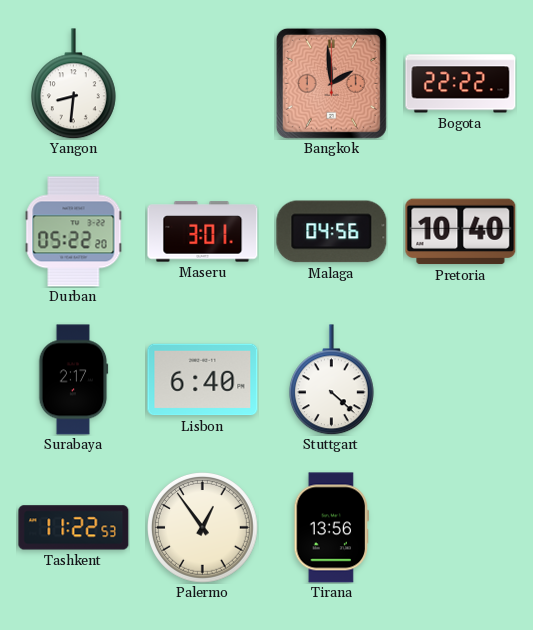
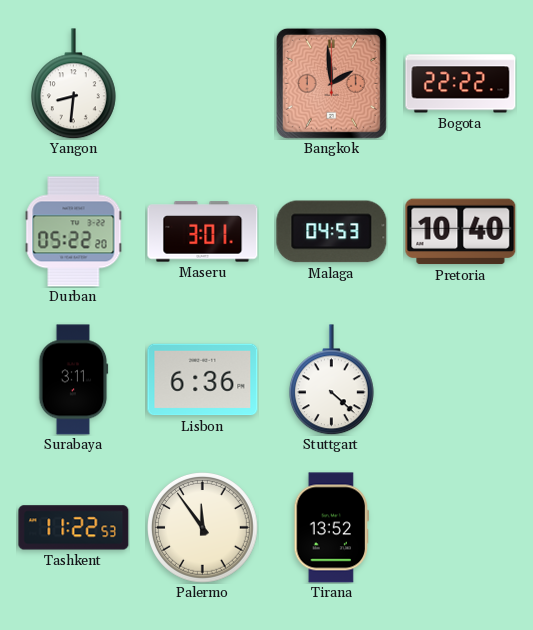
Malaga: 04:56 -> 04:53 (332, 232)
Surabaya: 2:17 -> 3:11 (73, 380)
Lisbon: 6:40 -> 6:36 (203, 380)
Palermo: 12:54 -> 11:54 (203, 528)
Tirana: 13:56 -> 13:52 (331, 528)
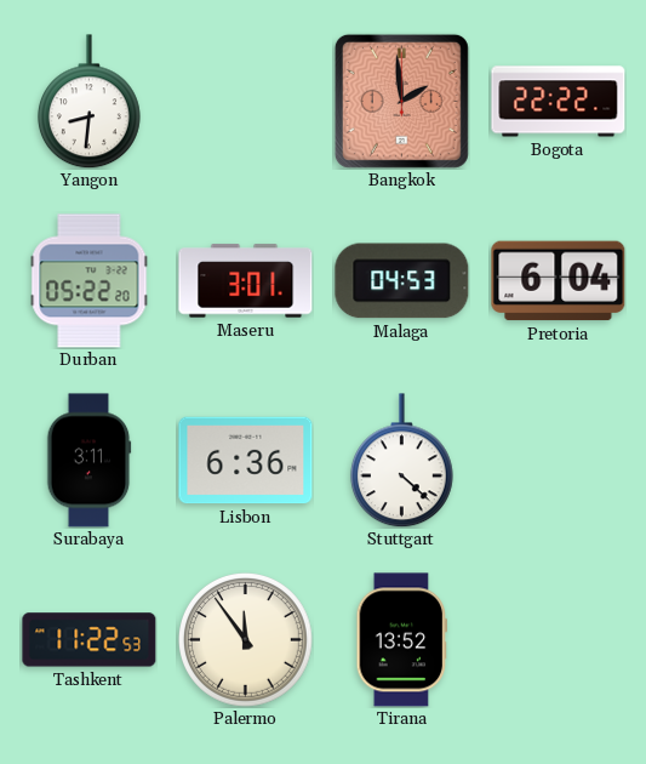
Pretoria: 10:40 -> 6:04 (559, 281)
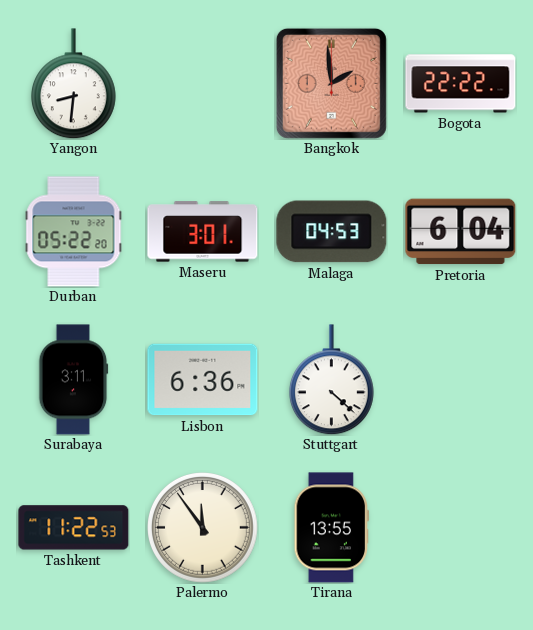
Tirana: 13:52 -> 13:55 (331, 528)
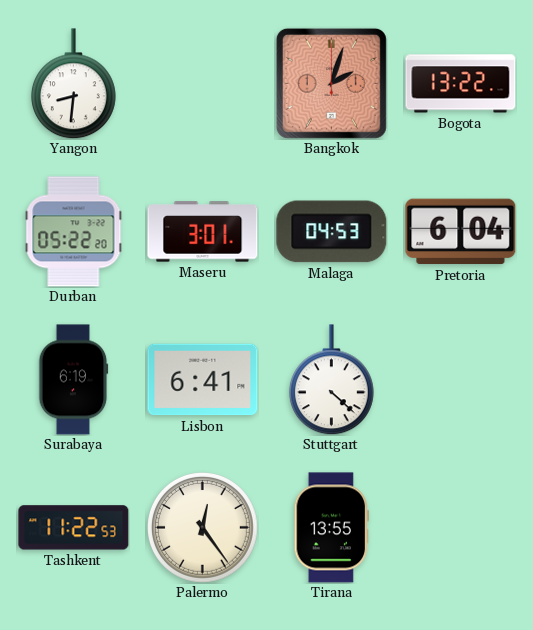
Bangkok: 1:59 -> 2:03 (331, 83)
Bogota: 22:22 -> 13:22 (461, 84)
Surabaya: 3:11 -> 6:19 (73, 380)
Lisbon: 6:36 -> 6:41 (203, 380)
Palermo: 11:54 -> 12:24 (203, 528)
